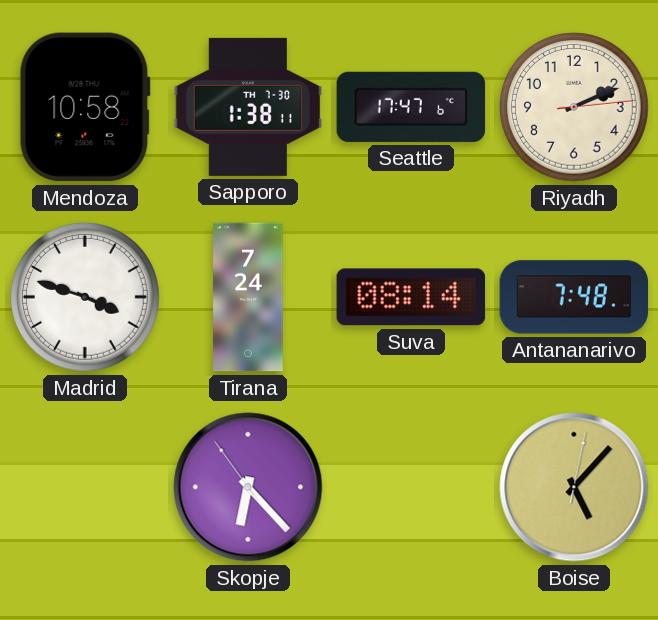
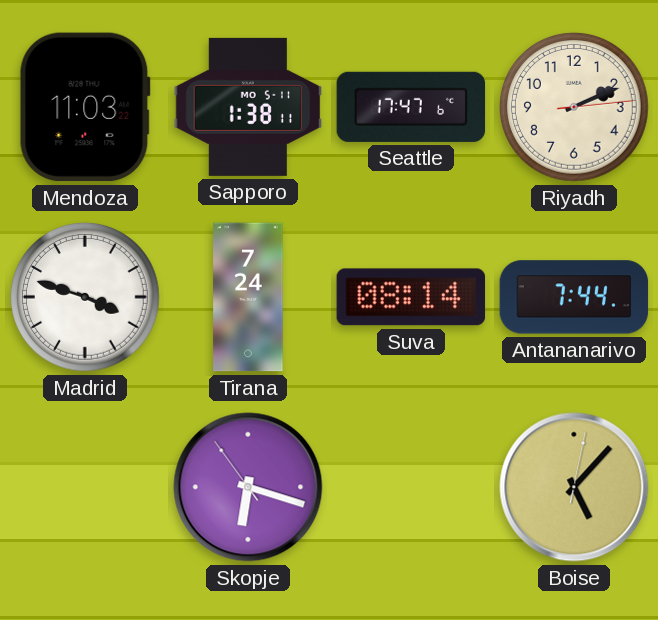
Mendoza: 10:58 -> 11:03 (85, 107)
Sapporo date: TH 7-30 -> MO 5-11 (248, 107)
Antananarivo: 7:48 -> 7:44 (574, 297)
Skopje: 6:22 -> 6:17 (248, 487)
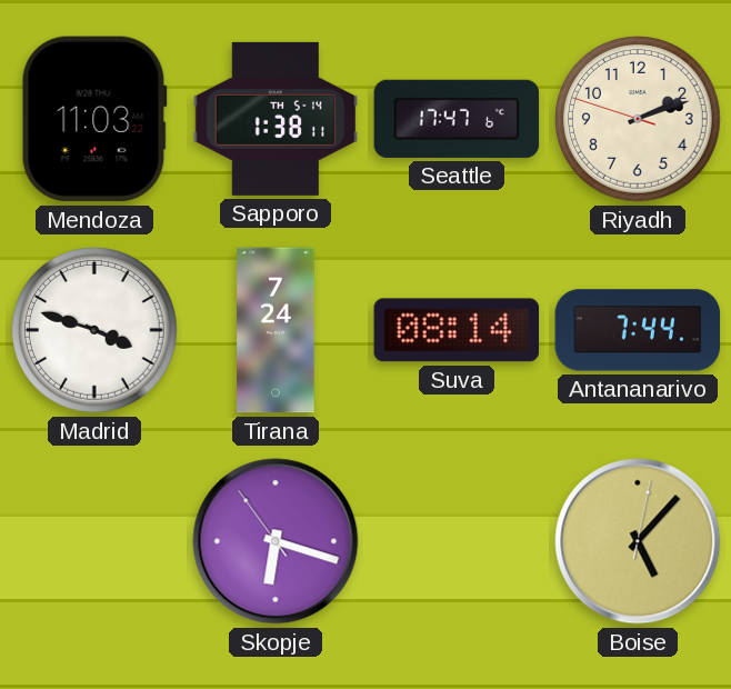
Sapporo date: MO 5-11 -> TH 5-14 (276, 119)
Riyadh: 2:11:14 -> 2:11:48 (639, 120)
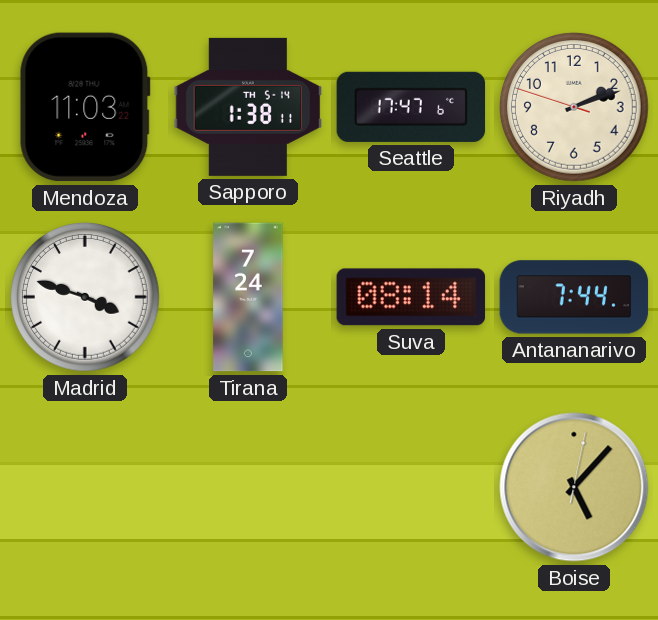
Skopje: 6:17 -> none (276, 541)
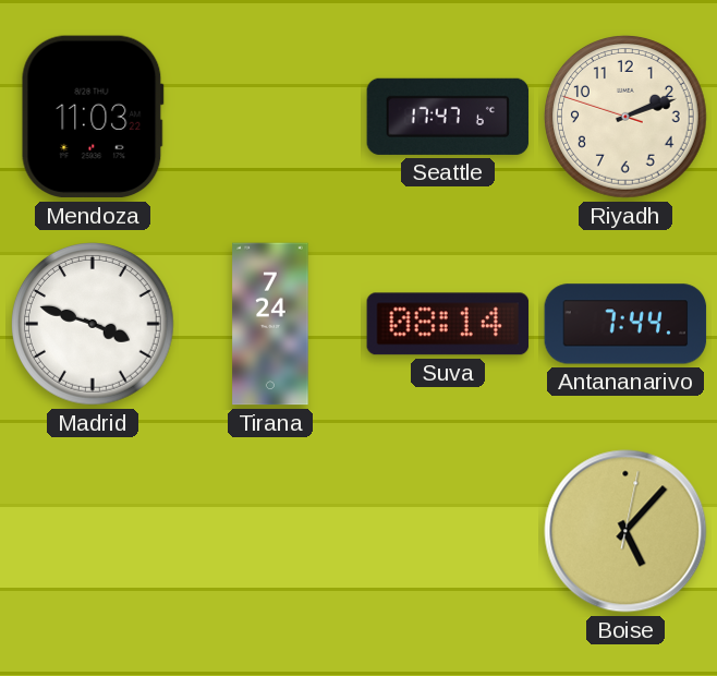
Sapporo: 1:38 -> none (248, 107)
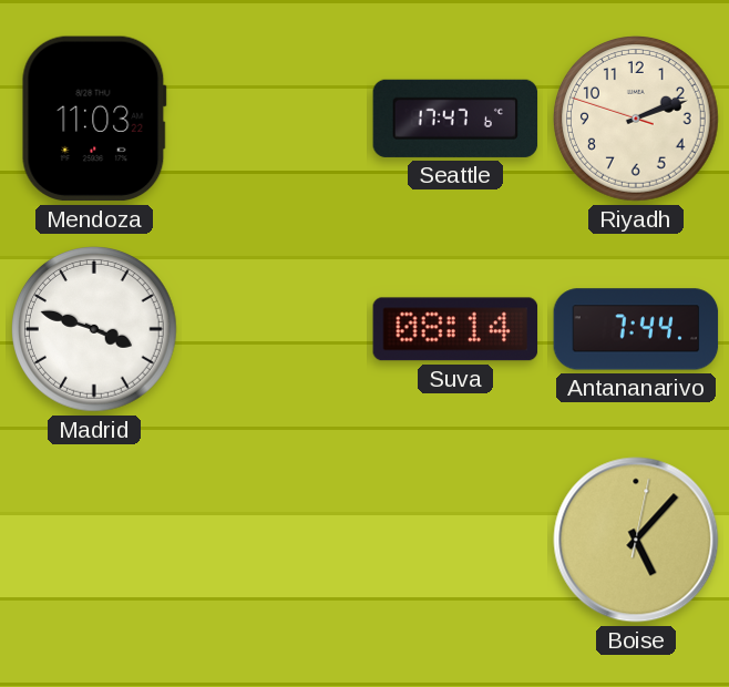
Tirana: 7:24 -> none (270, 324)
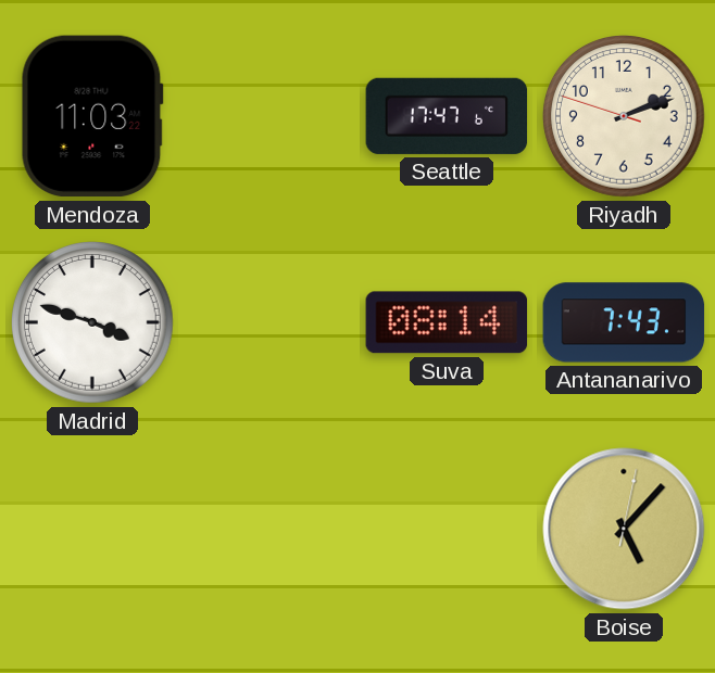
Antananarivo: 7:44 -> 7:43 (624, 322)
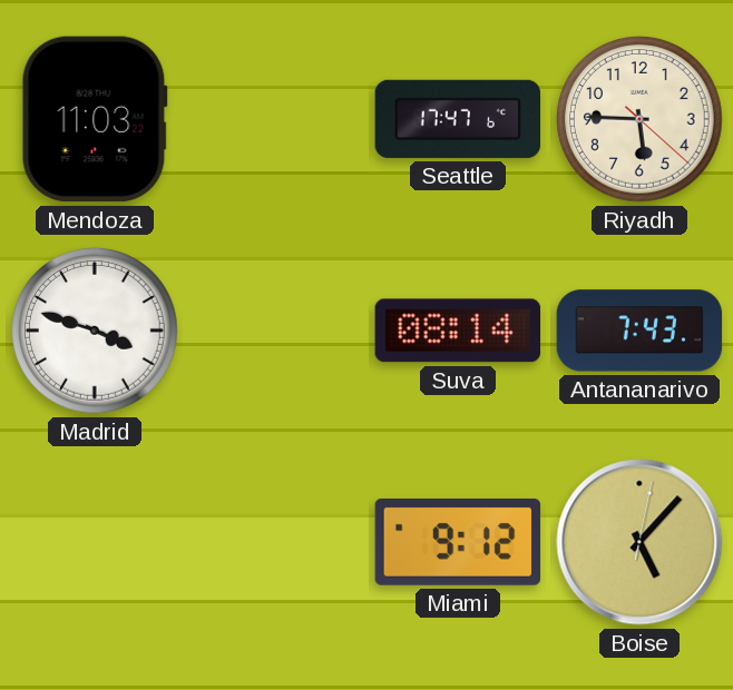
Riyadh: 2:11 -> 5:45 (641, 120)
Miami: none -> 9:12 (458, 542)
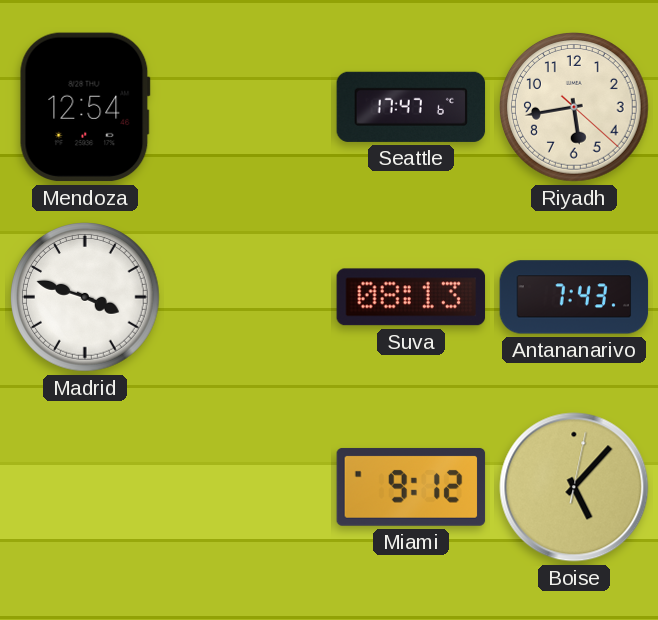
Mendoza: 11:03 -> 12:54 (85, 107)
Riyadh: 5:45 -> 5:43 (575, 108)
Suva: 08:14 -> 08:13 (411, 297)
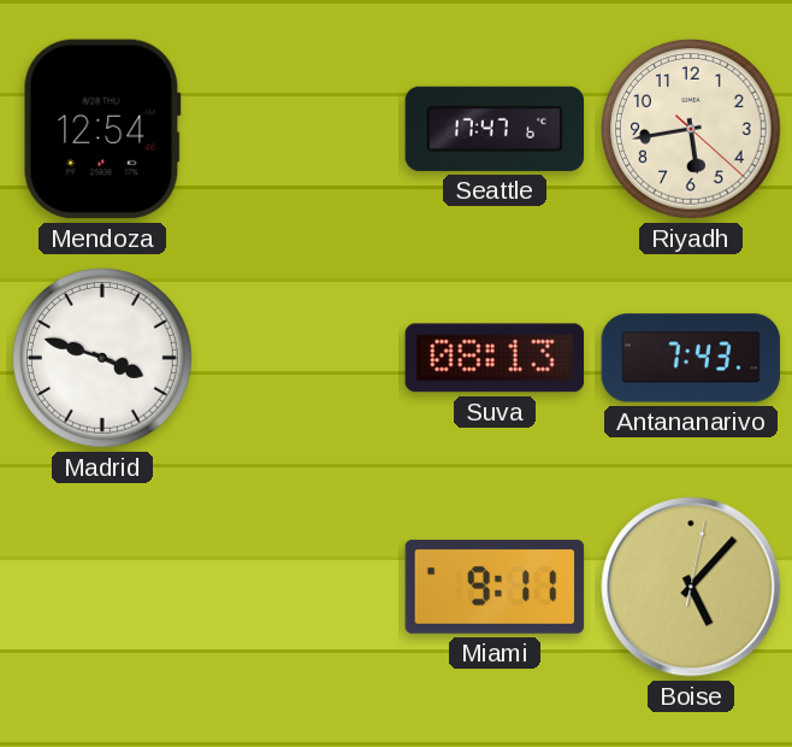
Miami: 9:12 -> 9:11 (495, 587)
